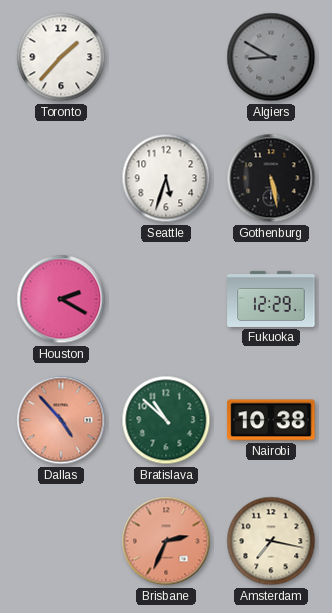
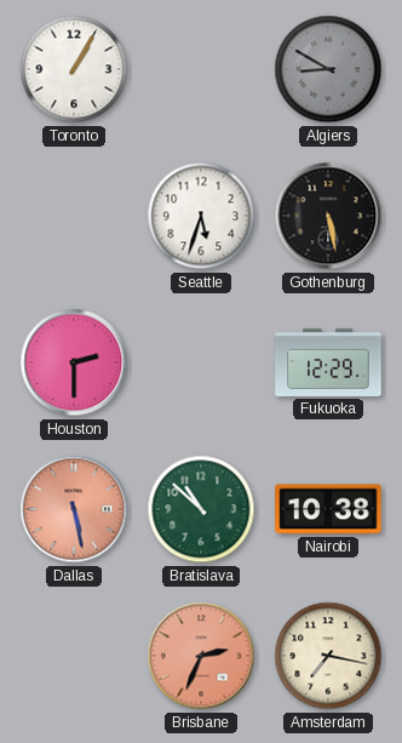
Toronto: 1:37 -> 1:05 (74, 69)
Houston: 2:20 -> 2:30 (74, 362)
Dallas: 4:53 -> 5:28 (74, 509)
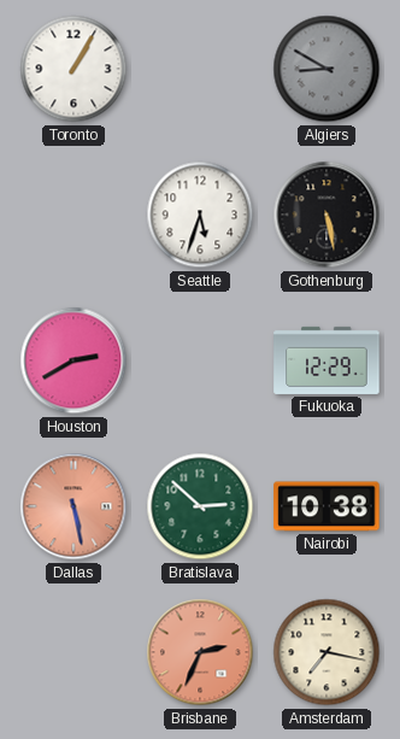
Houston: 2:30 -> 2:40 (73, 360)
Bratislava: 10:52 -> 2:52 (200, 506)
